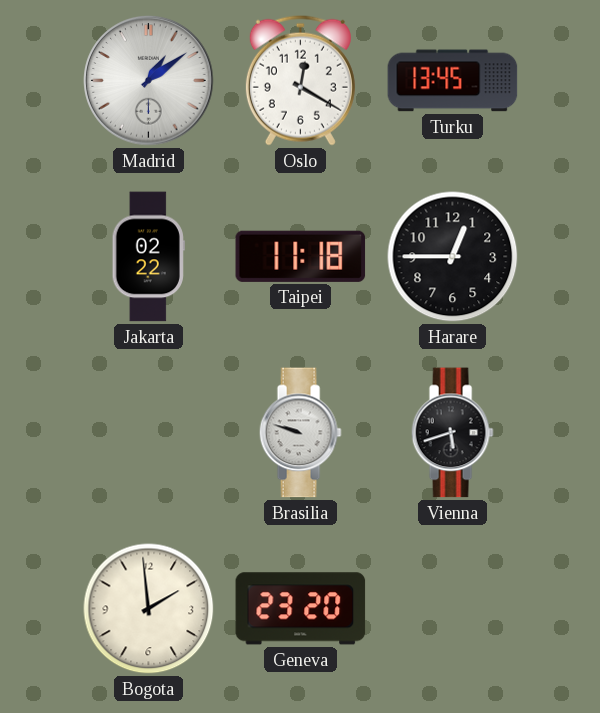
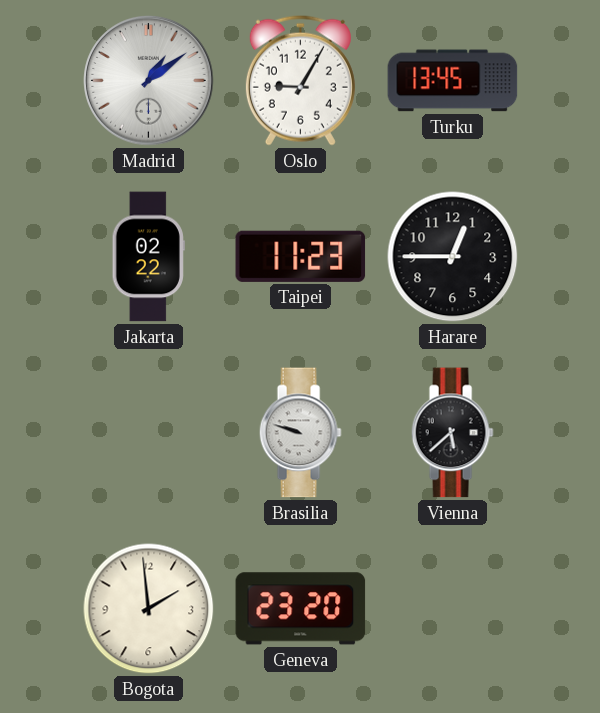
Oslo: 12:20 -> 9:05 (300, 80)
Taipei: 11:18 -> 11:23 (301, 256)
Vienna: 5:42 -> 5:38 (452, 433)
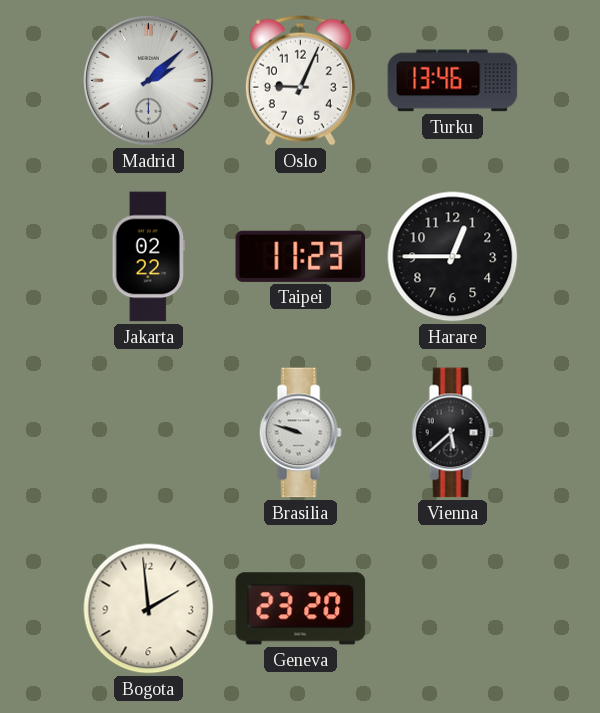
Madrid: 1:09 -> 2:08 (149, 81)
Oslo: 9:05 -> 9:04 (300, 80)
Turku: 13:45 -> 13:46 (453, 81)
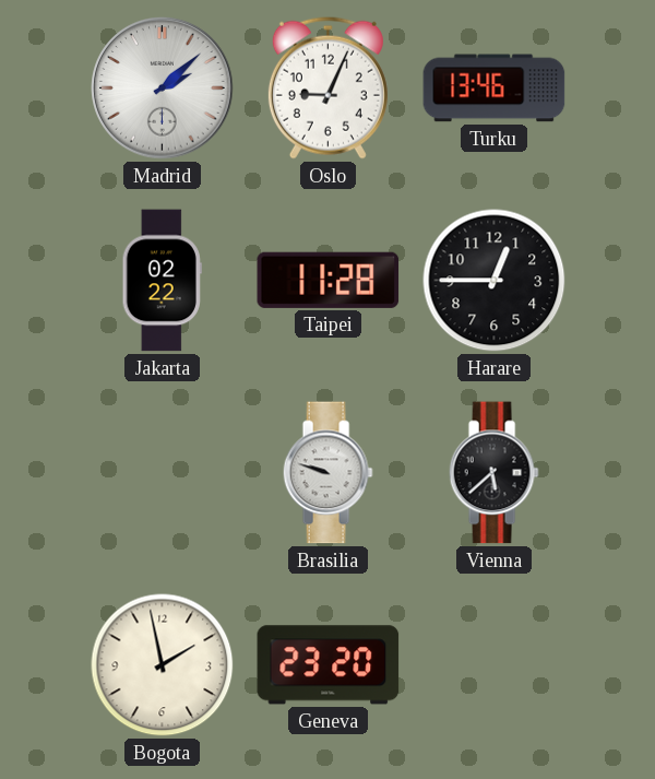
Taipei: 11:23 -> 11:28 (329, 280)
Bogota: 1:59 -> 1:58 (163, 665)
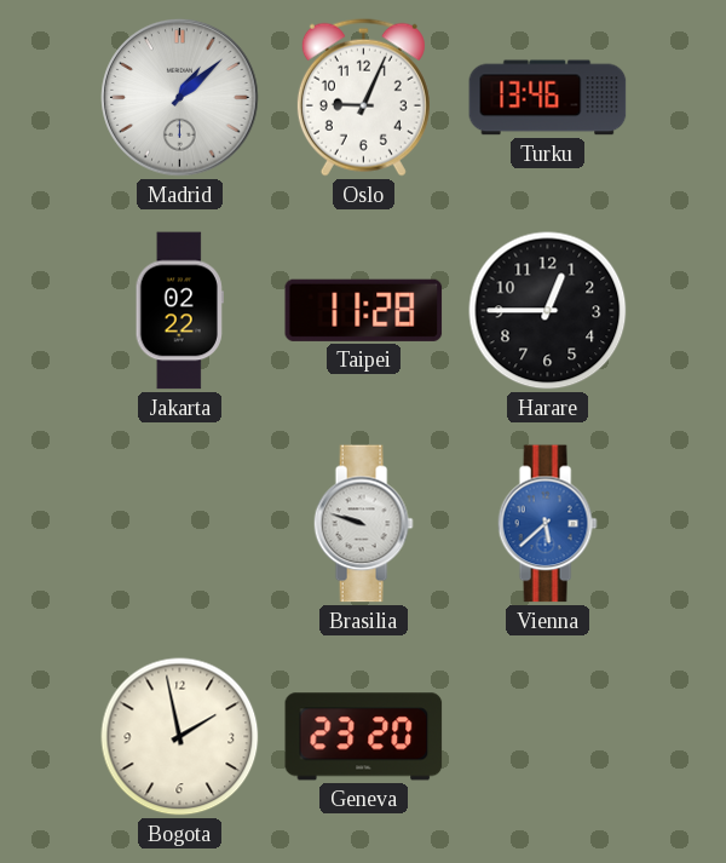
Madrid: 2:08 -> 1:08 (180, 98)
Vienna dial: black -> blue (547, 524)
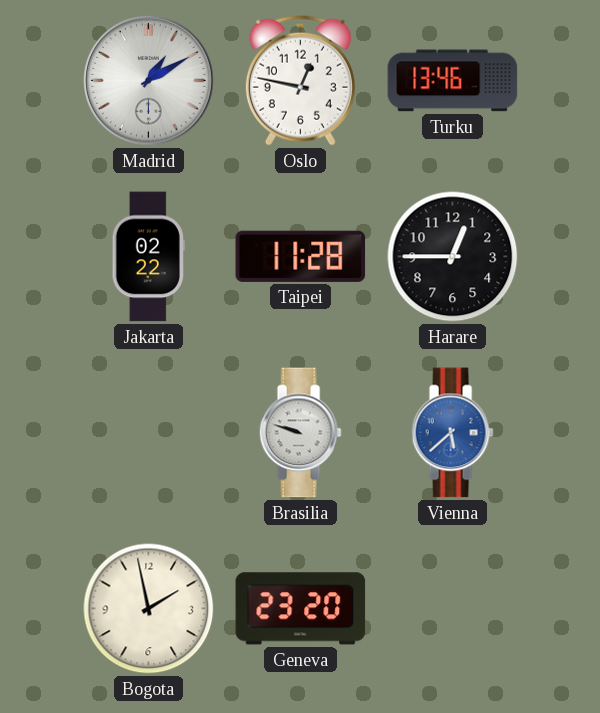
Madrid: 1:08 -> 1:10 (149, 81)
Oslo: 9:04 -> 12:47 (300, 80)
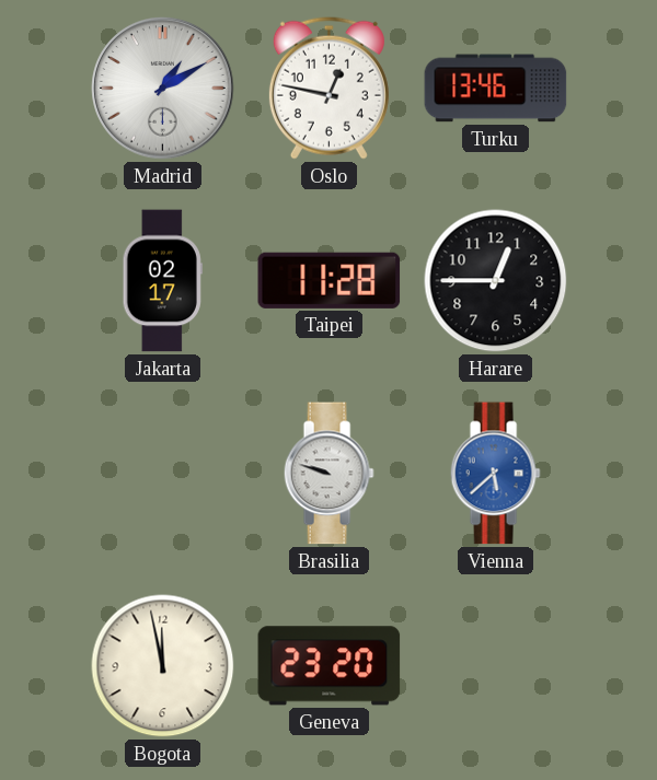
Jakarta: 02:22 -> 02:17 (162, 281)
Bogota: 1:58 -> 11:58 (163, 666)
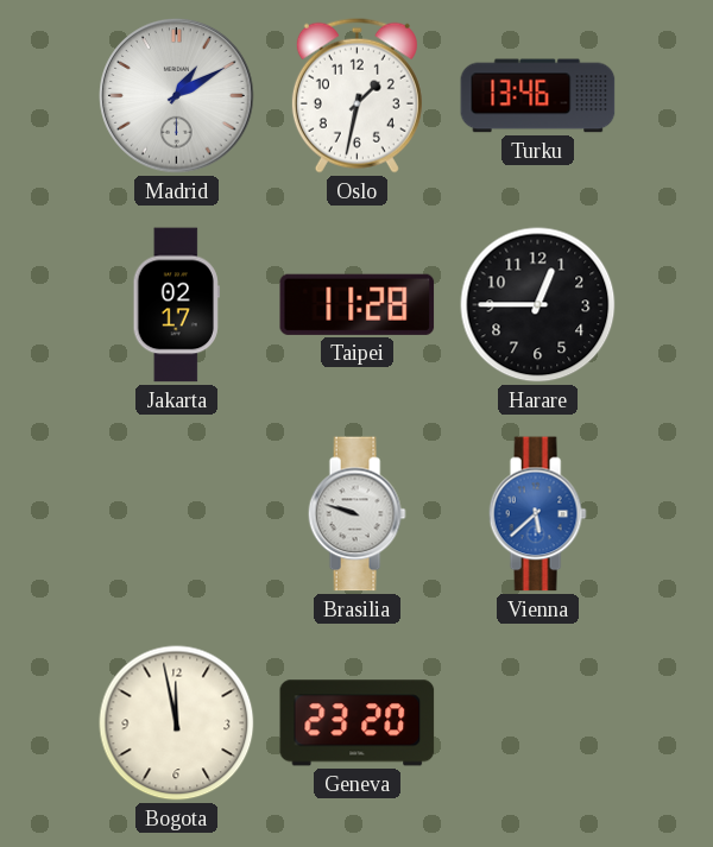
Oslo: 12:47 -> 1:32 (356, 95)
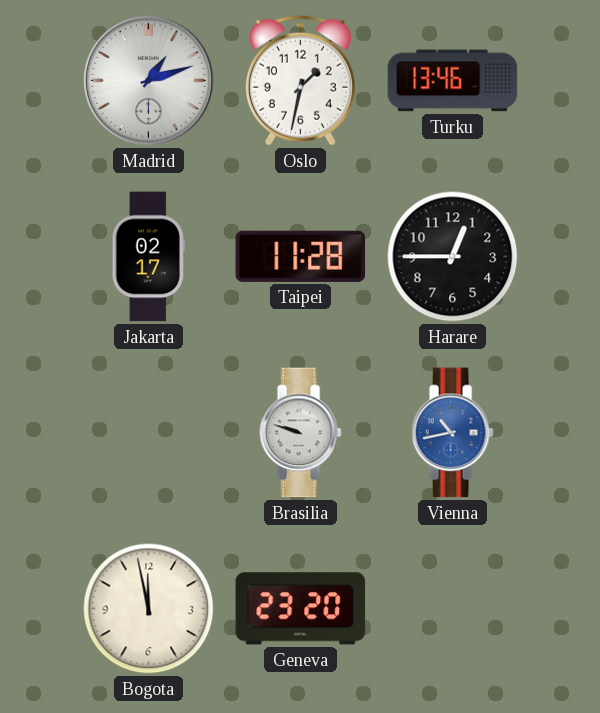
Madrid: 1:10 -> 1:12 (149, 81)
Vienna: 5:38 -> 10:43 (452, 433)
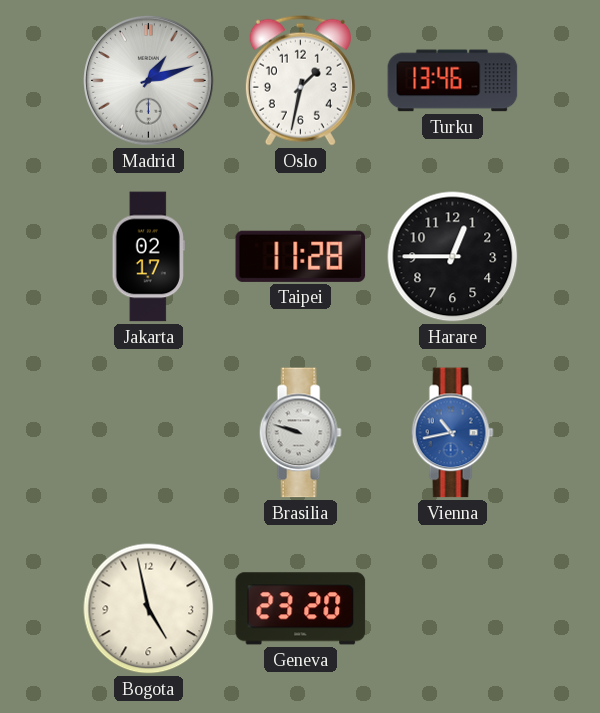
Bogota: 11:58 -> 4:58 (149, 609)
